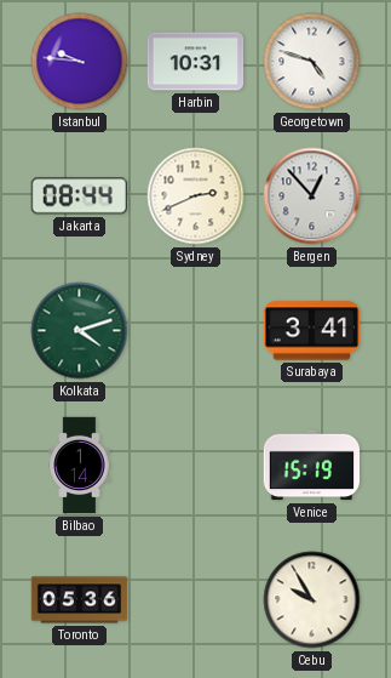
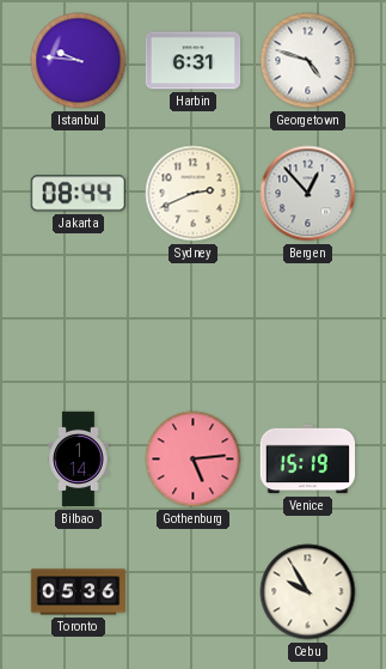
Harbin: 10:31 -> 6:31 (194, 61)
Kolkata: 4:12 -> none (80, 331)
Surabaya: 3:41 -> none (312, 331)
Gothenburg: none -> 5:14 (194, 460)
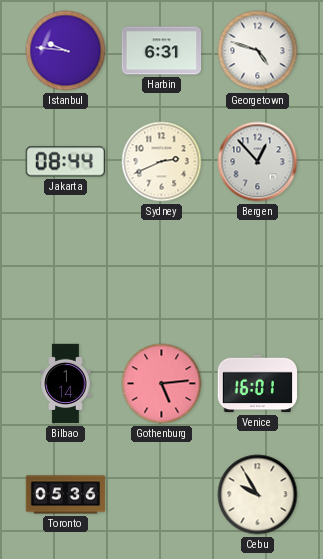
Venice: 15:19 -> 16:01 (258, 384)
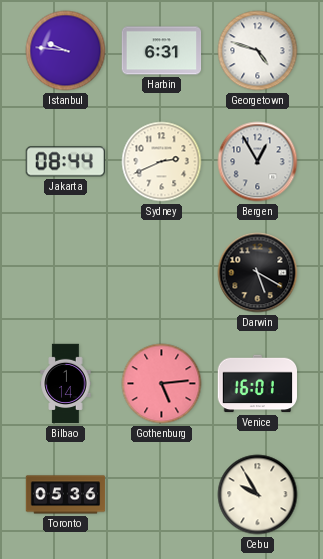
Bergen: 12:53 -> 12:55 (258, 162)
Darwin: none -> 5:20 (258, 273)
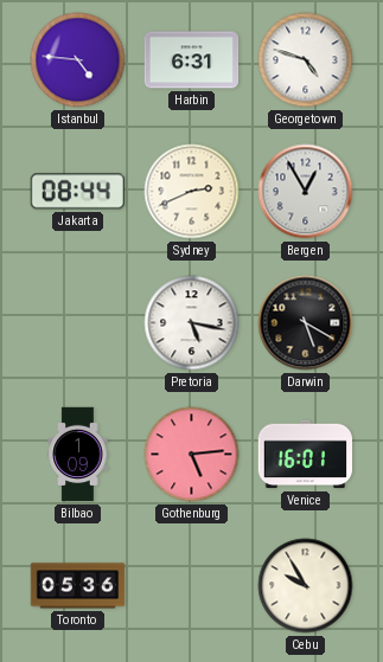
Istanbul: 9:46 -> 4:46 (78, 60)
Pretoria: none -> 5:17 (192, 323)
Bilbao: 1:14 -> 1:09 (78, 455)
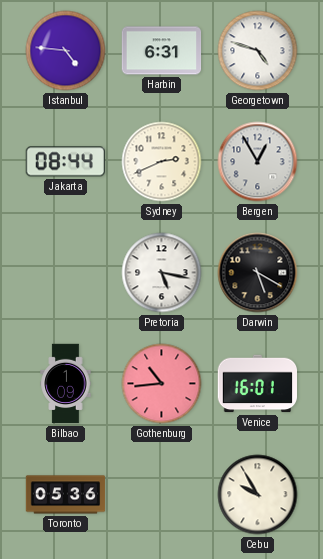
Gothenburg: 5:14 -> 10:44 (162, 384)
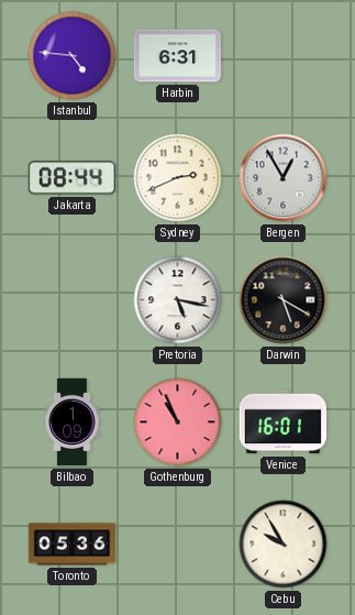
Georgetown: 4:48 -> none (258, 51)
Gothenburg: 10:44 -> 10:56 (178, 422)
